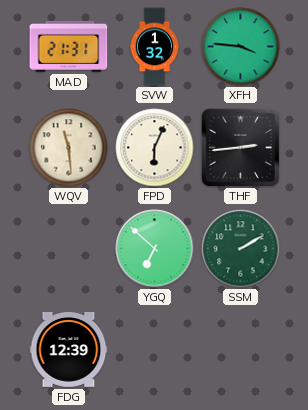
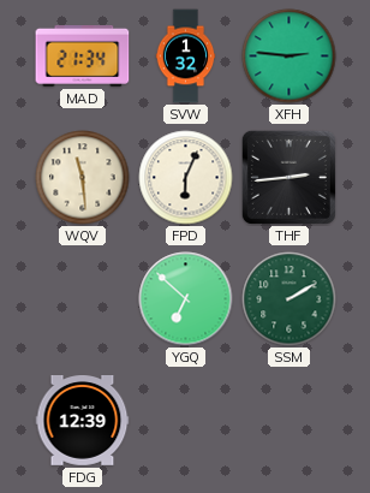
MAD: 21:31 -> 21:34 (83, 55)
XFH: 3:46 -> 2:46 (290, 57)
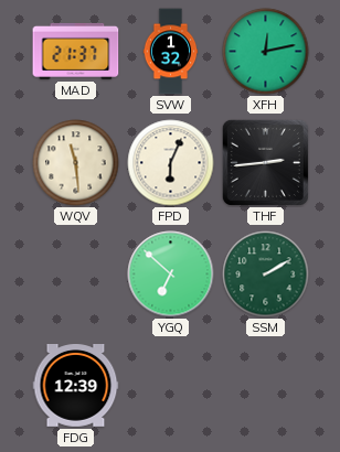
MAD: 21:34 -> 21:37 (76, 51)
XFH: 2:46 -> 12:13 (266, 52)
